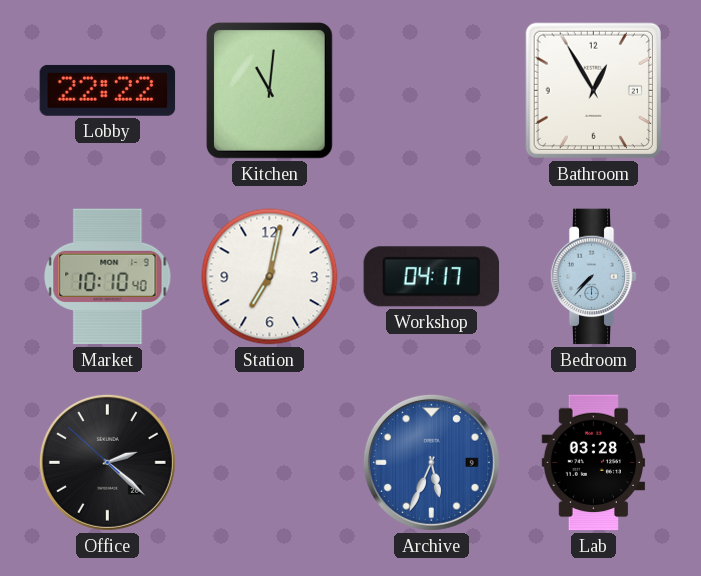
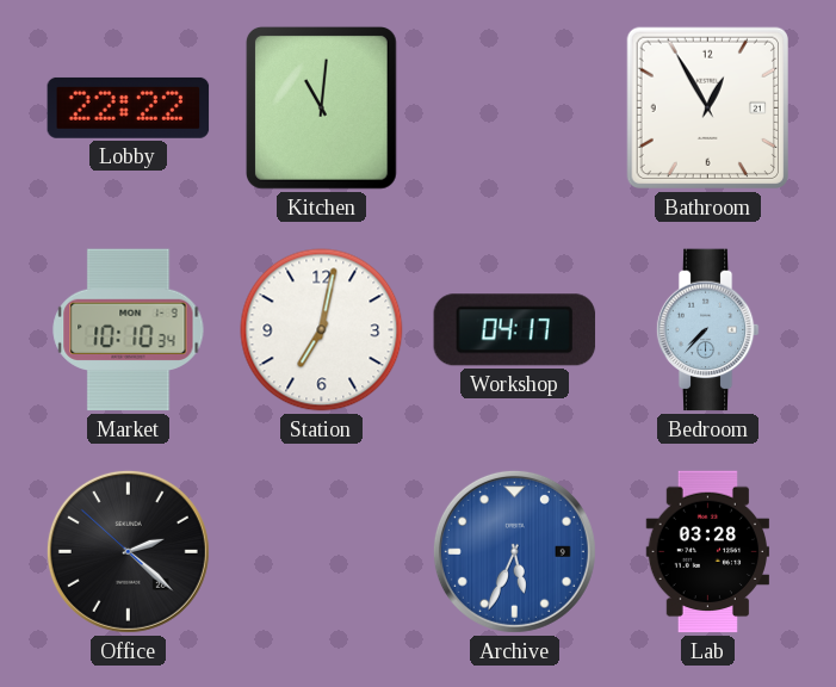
Market: 10:10:40 -> 10:10:34 (129, 330)
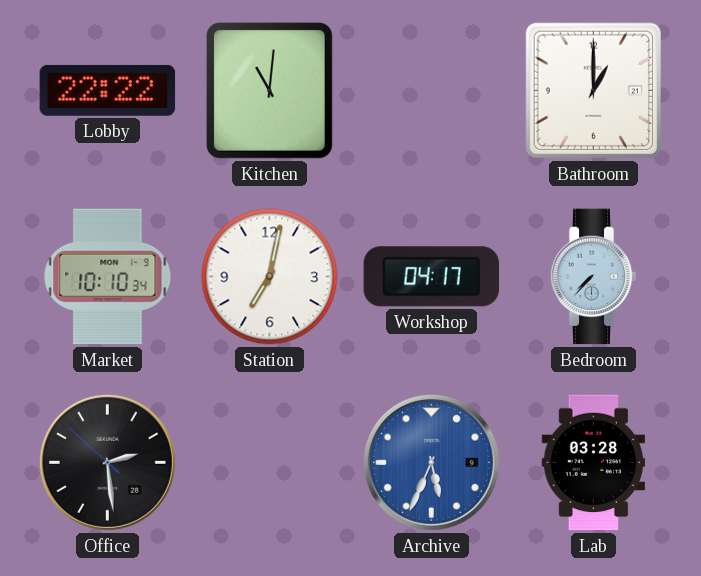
Bathroom: 12:55 -> 1:00 (593, 90)
Office: 2:21 -> 2:28 (107, 462)
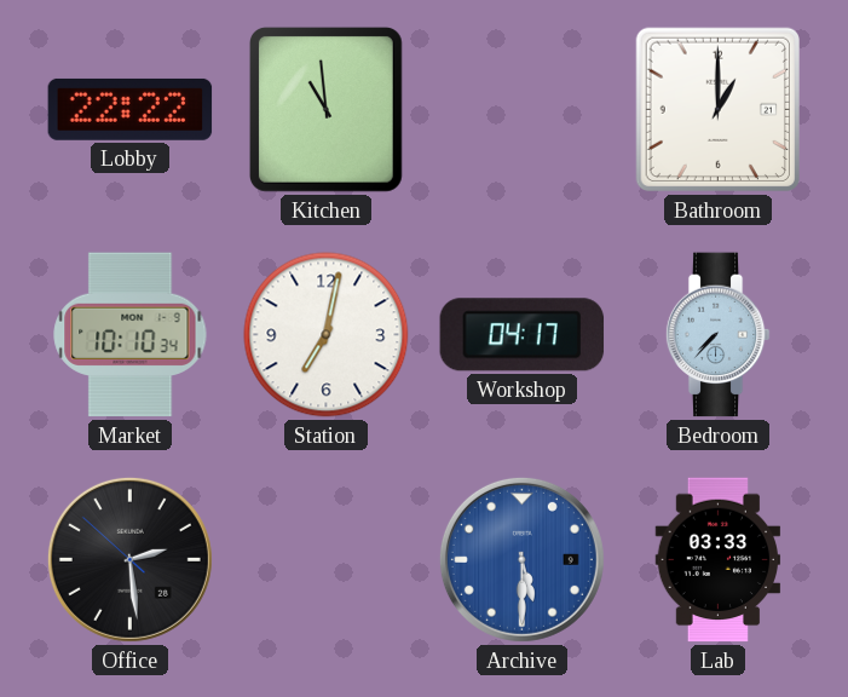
Kitchen: 11:01 -> 10:59 (325, 109)
Archive: 5:34 -> 5:30 (521, 559)
Lab: 03:28 -> 03:33 (719, 560)
